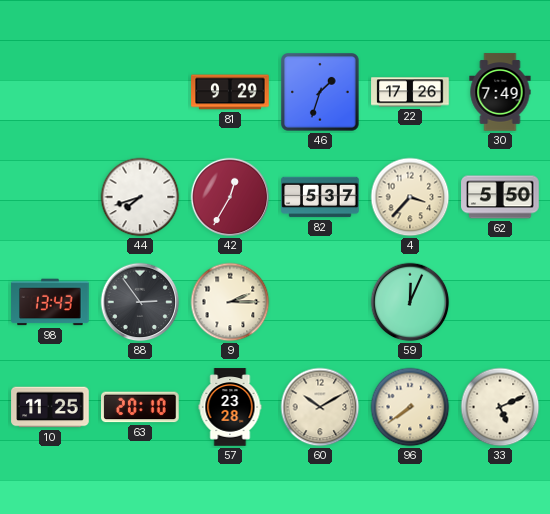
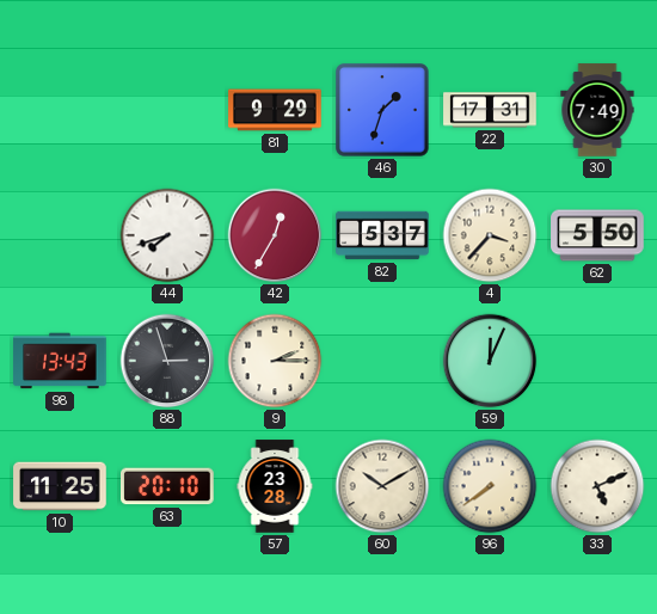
22: 17:26 -> 17:31 (490, 110)
88: 2:54 -> 2:57 (167, 361)
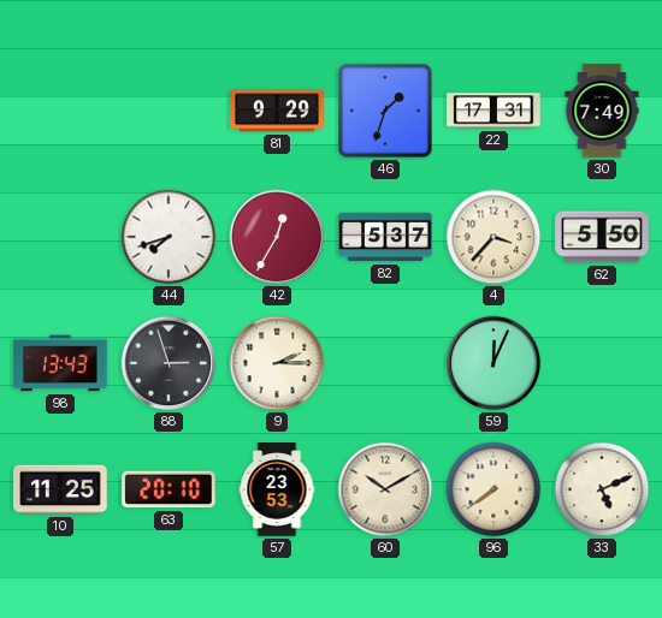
57: 23:28 -> 23:53 (277, 489)
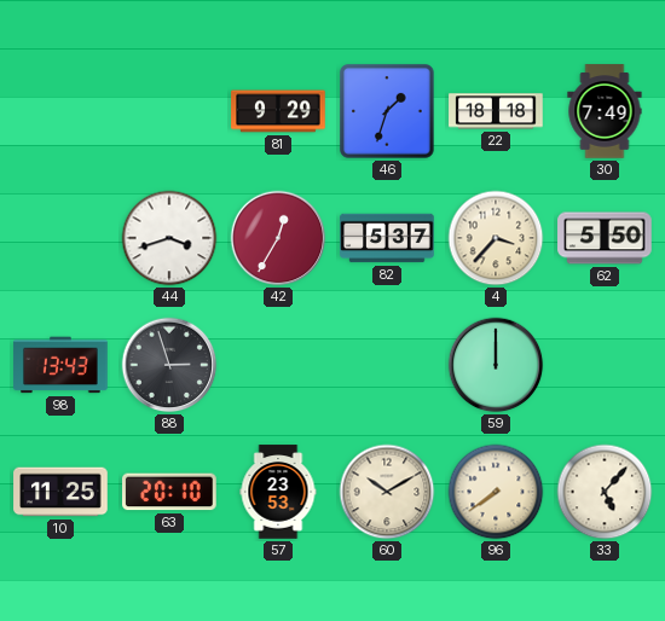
22: 17:31 -> 18:18 (496, 111)
44: 7:42 -> 3:42 (169, 238)
9: 2:15 -> none (277, 363)
59: 12:04 -> 12:00 (496, 365)
33: 5:11 -> 5:07 (605, 492)
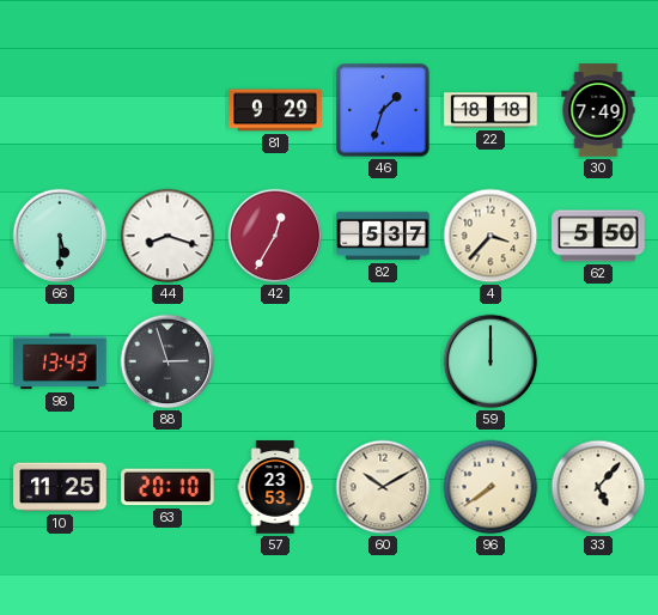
66: none -> 5:30 (60, 236)
44: 3:42 -> 8:18 (167, 236)
